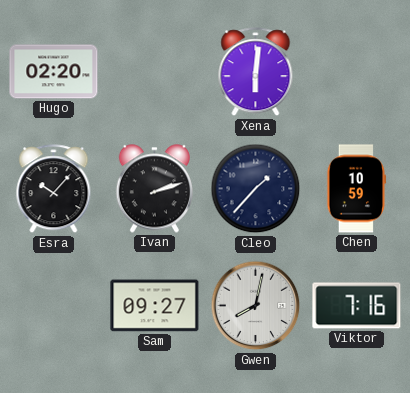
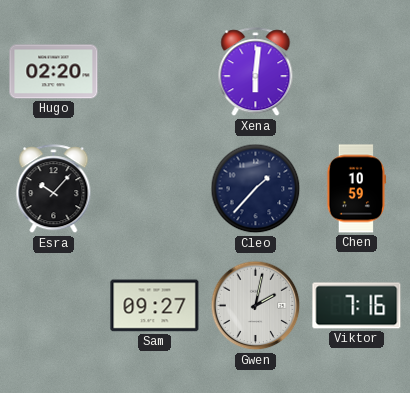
Ivan: 2:12 -> none (154, 189)
Gwen: 8:02 -> 2:02 (256, 306)
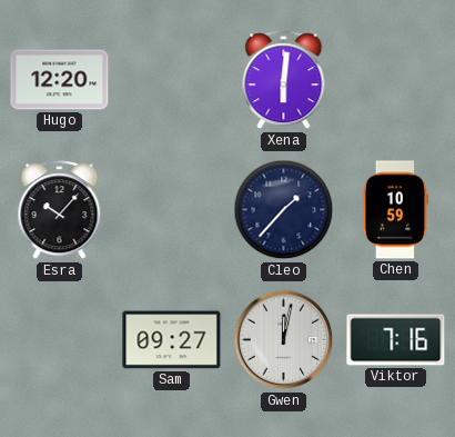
Hugo: 02:20 -> 12:20 (60, 80)
Gwen: 2:02 -> 12:02 (284, 340)
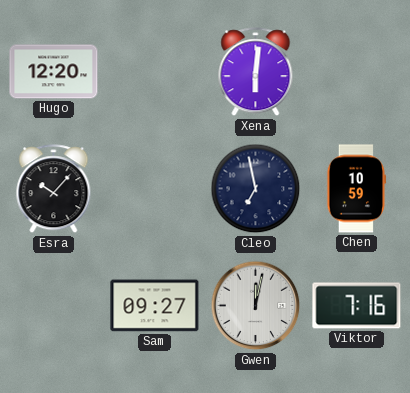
Cleo: 1:37 -> 6:58 (256, 189)
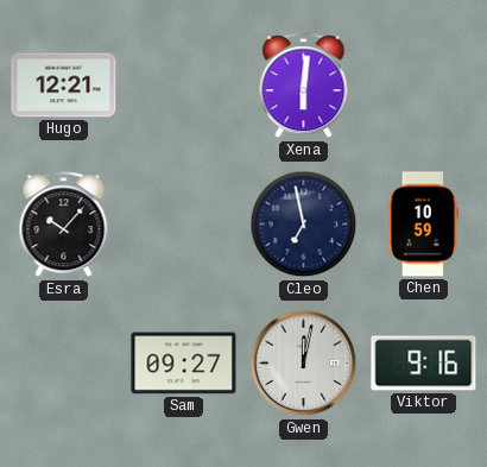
Hugo: 12:20 -> 12:21 (64, 86)
Viktor: 7:16 -> 9:16 (424, 364)
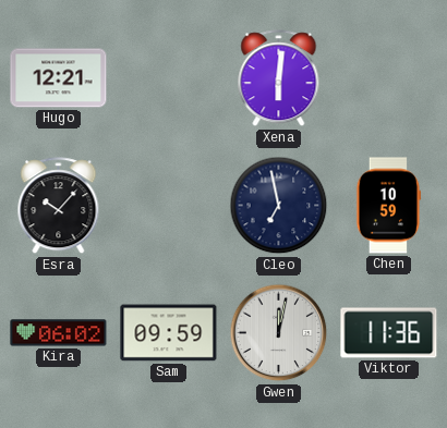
Kira: none -> 06:02 (59, 333)
Sam: 09:27 -> 09:59 (169, 333)
Viktor: 9:16 -> 11:36 (389, 333)
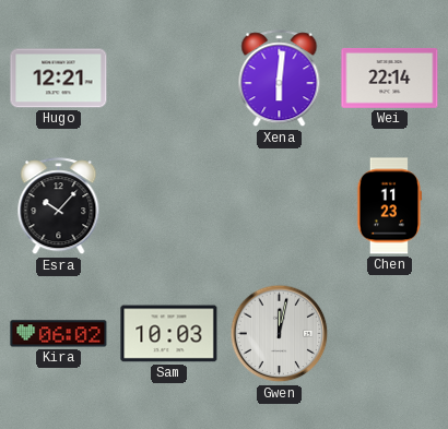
Wei: none -> 22:14 (390, 78)
Cleo: 6:58 -> none (279, 206)
Chen: 10:59 -> 11:23 (390, 206)
Sam: 09:59 -> 10:03 (169, 334)
Viktor: 11:36 -> none (389, 333)
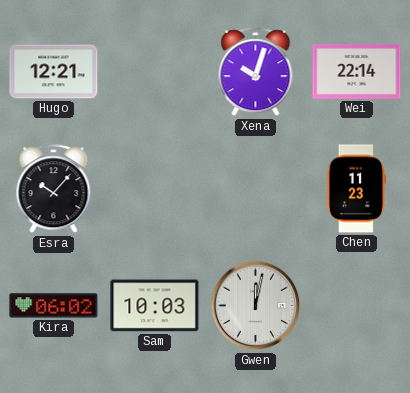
Xena: 6:01 -> 10:03 (256, 72)
